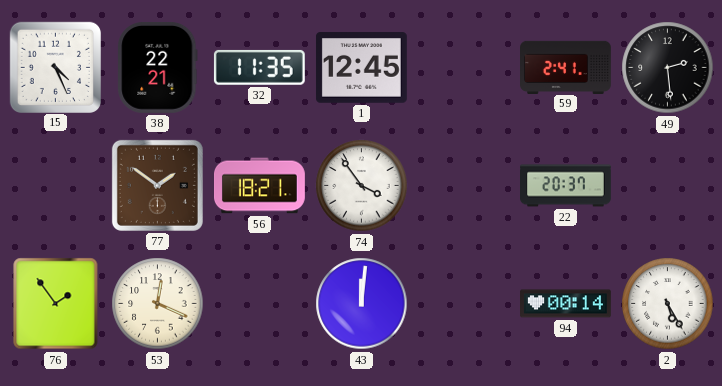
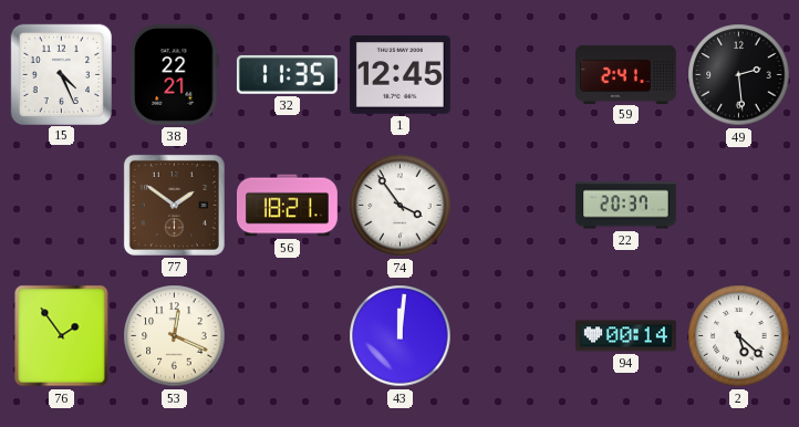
2: 5:25 -> 5:22 (739, 336)
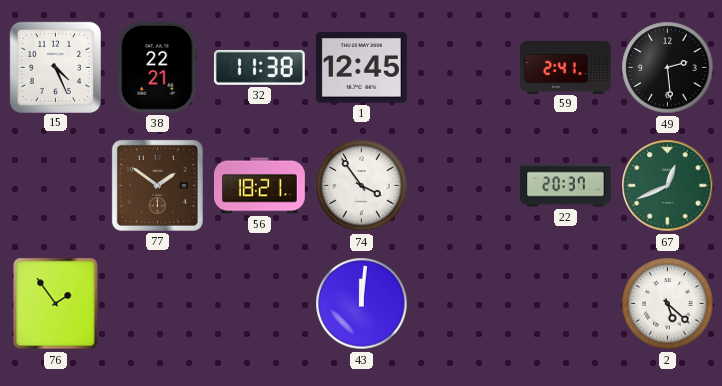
32: 11:35 -> 11:38 (259, 67)
67: none -> 12:41 (668, 186)
53: 12:19 -> none (175, 336)
94: 00:14 -> none (626, 336)
